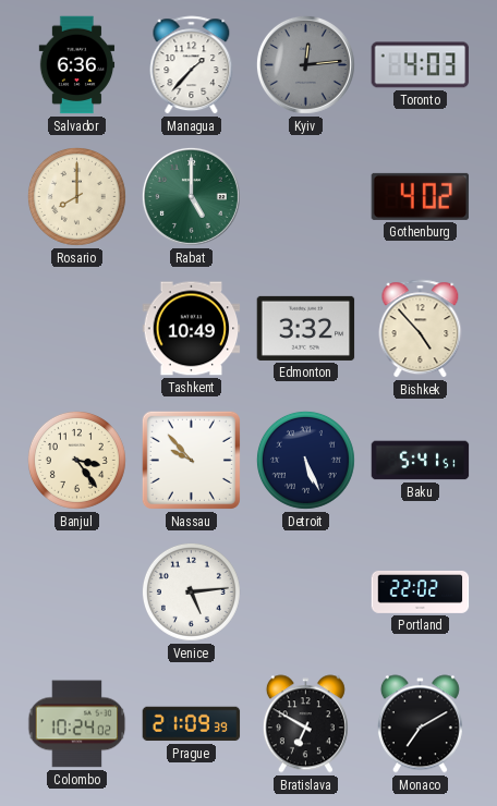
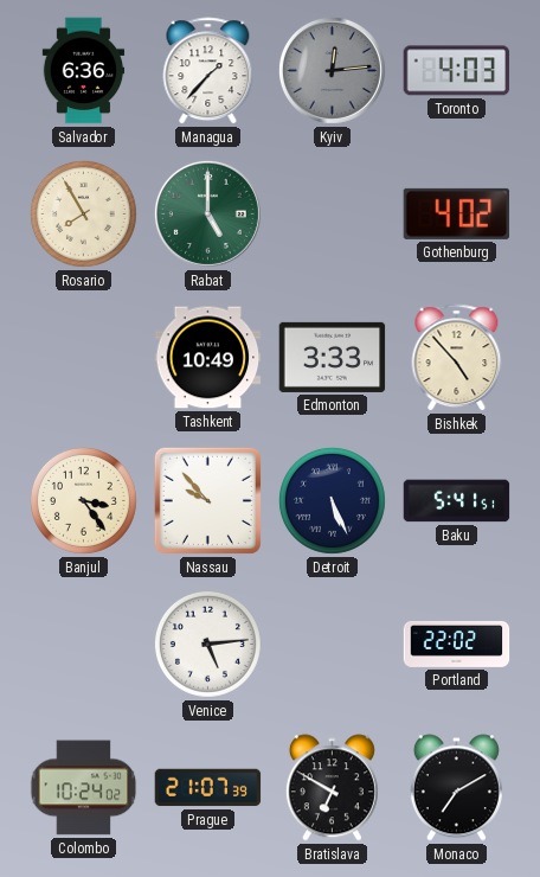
Rosario: 8:00 -> 7:55 (83, 213)
Edmonton: 3:32 -> 3:33 (333, 357)
Prague: 21:09 -> 21:07 (208, 788)
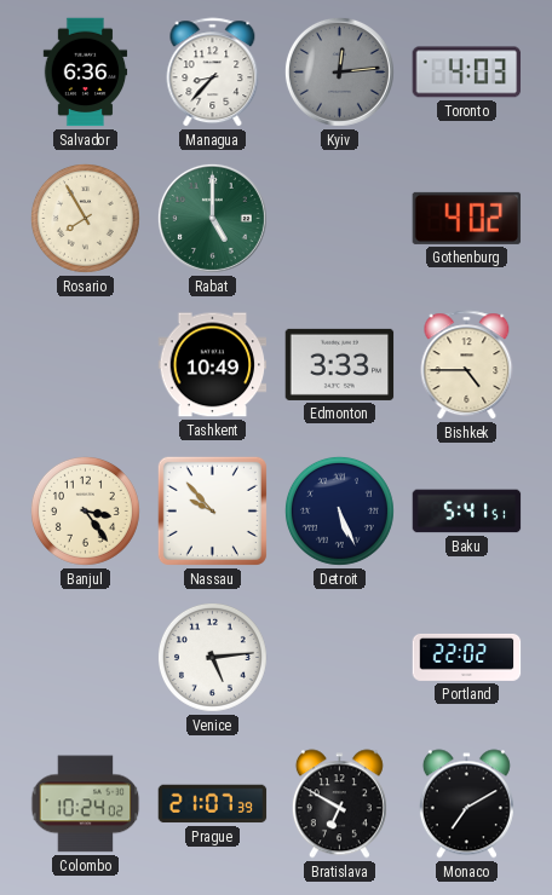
Managua: 1:37 -> 8:37 (213, 73)
Bishkek: 4:53 -> 4:45 (467, 365)
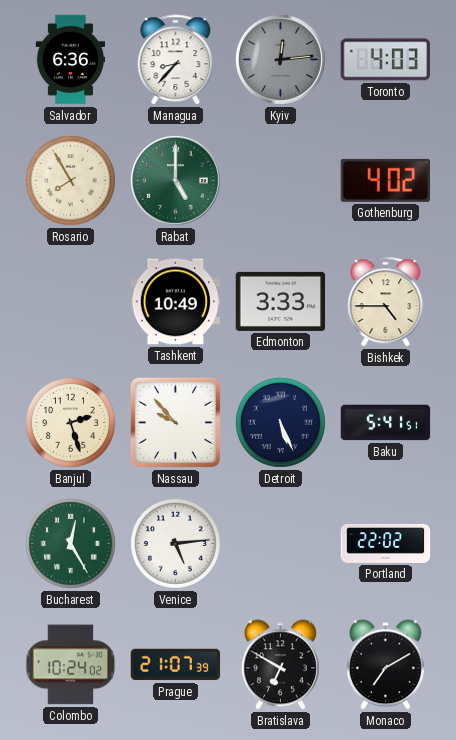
Banjul: 3:24 -> 2:27 (70, 422)
Bucharest: none -> 12:25 (70, 543)
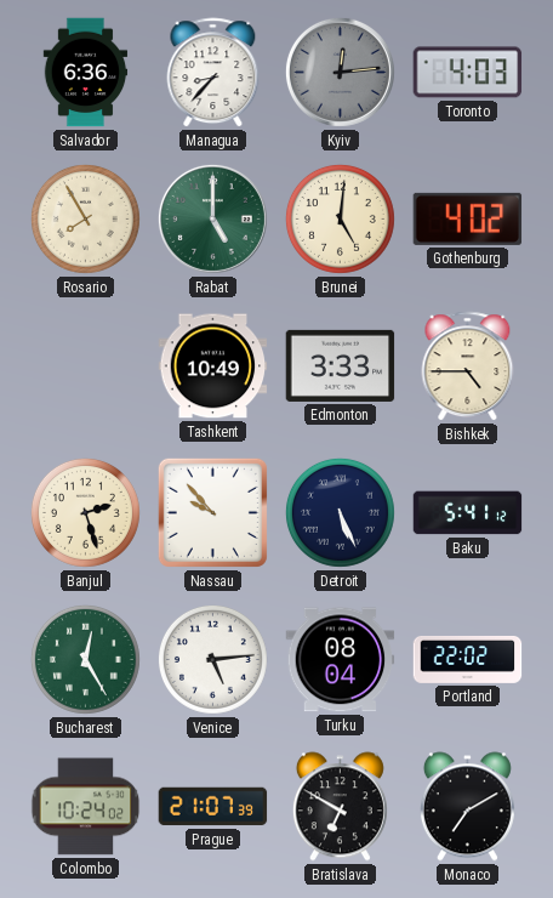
Brunei: none -> 5:01 (340, 218)
Baku: 5:41:51 -> 5:41:12 (468, 513)
Turku: none -> 08:04 (341, 660)
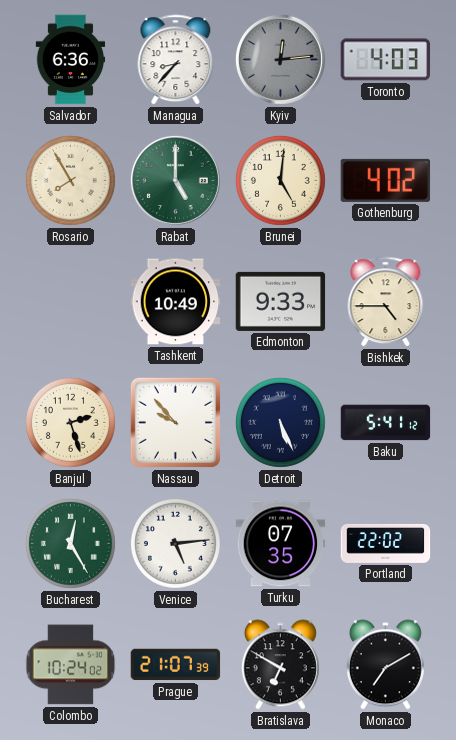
Edmonton: 3:33 -> 9:33 (281, 301)
Turku: 08:04 -> 07:35 (281, 544)
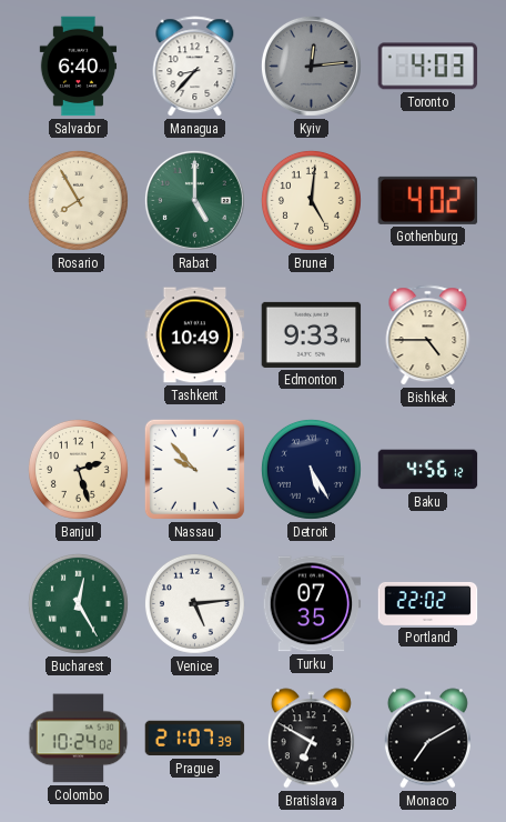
Salvador: 6:36 -> 6:40 (79, 67)
Detroit: 5:26 -> 5:25 (311, 469)
Baku: 5:41 -> 4:56 (428, 470)
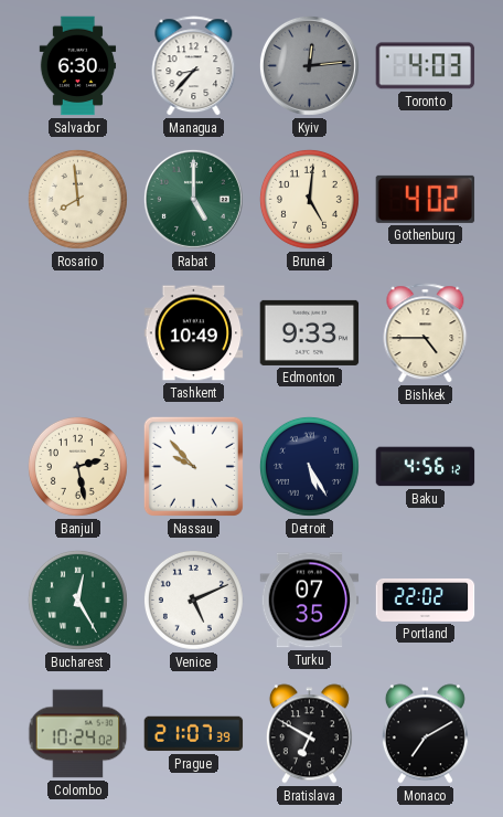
Salvador: 6:40 -> 6:30 (78, 66)
Rosario: 7:55 -> 7:59 (77, 199)
Banjul: 2:27 -> 2:28 (77, 466)
Venice: 5:14 -> 5:11 (193, 600)
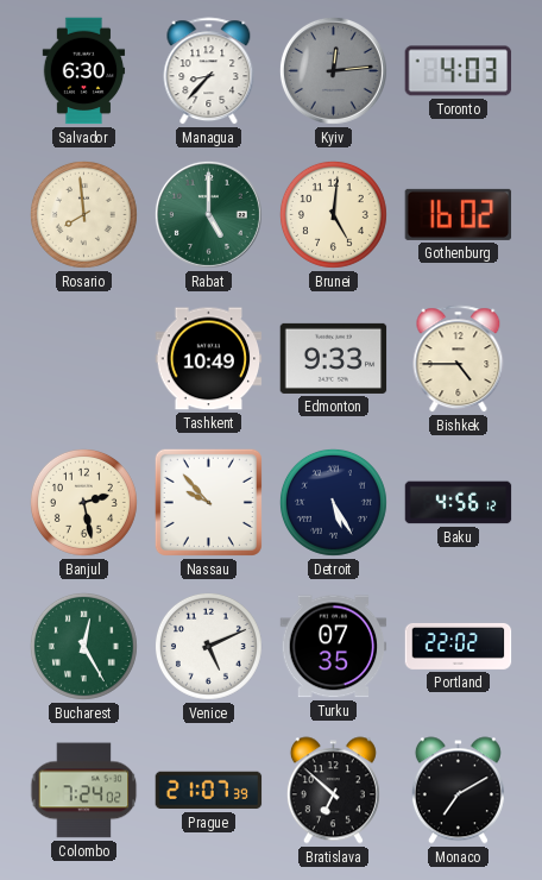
Gothenburg: 4:02 -> 16:02 (459, 214)
Colombo: 10:24 -> 7:24 (84, 791)
Bratislava: 6:50 -> 6:52 (333, 791)
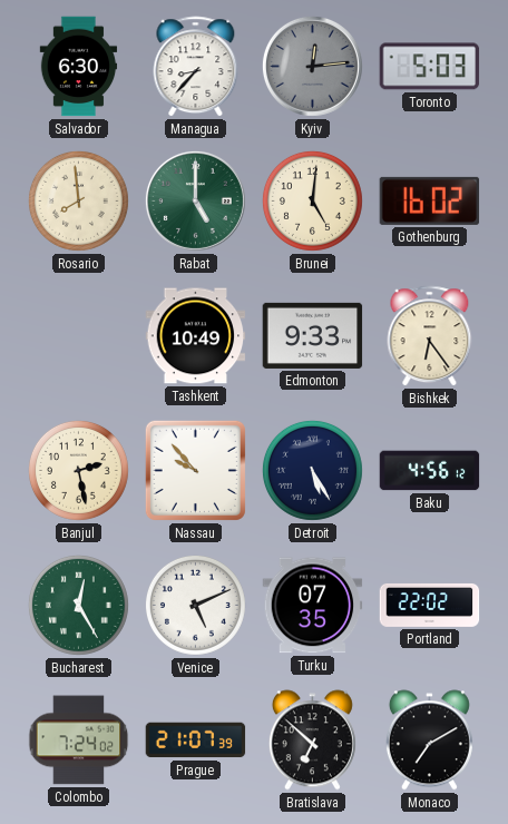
Toronto: 4:03 -> 5:03 (430, 67)
Bishkek: 4:45 -> 6:24 (430, 336)
